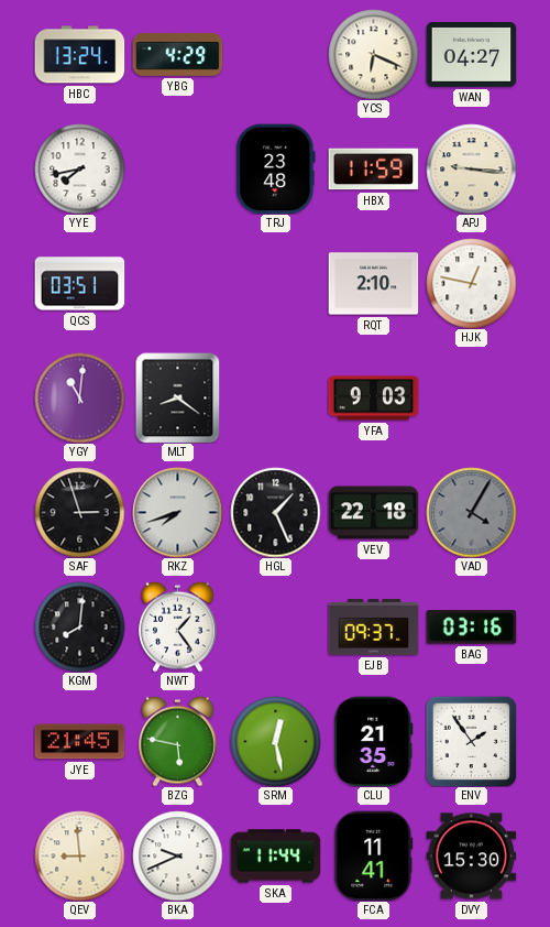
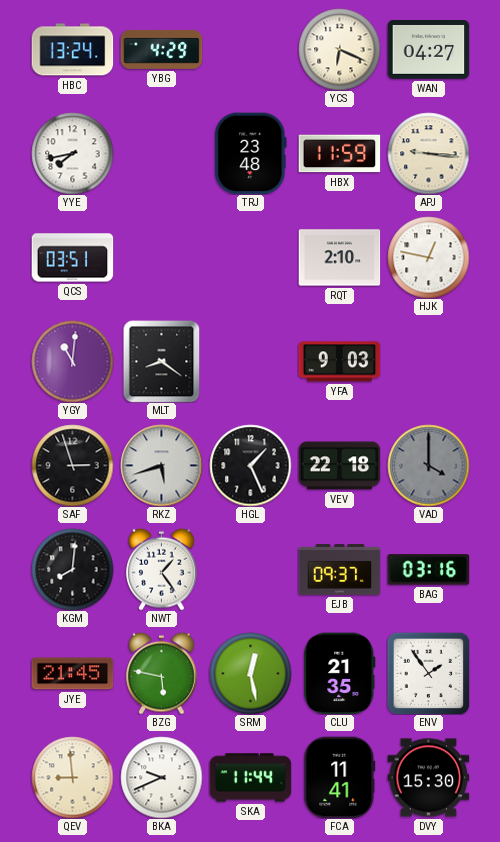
RKZ: 7:42 -> 5:42 (161, 465)
VAD: 4:05 -> 4:00 (428, 465)
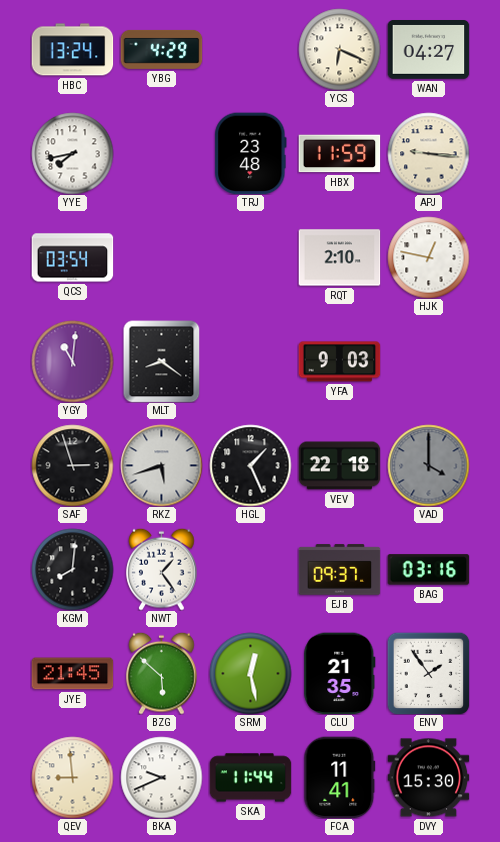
QCS: 03:51 -> 03:54 (72, 258)
BZG: 5:47 -> 5:52 (162, 673)
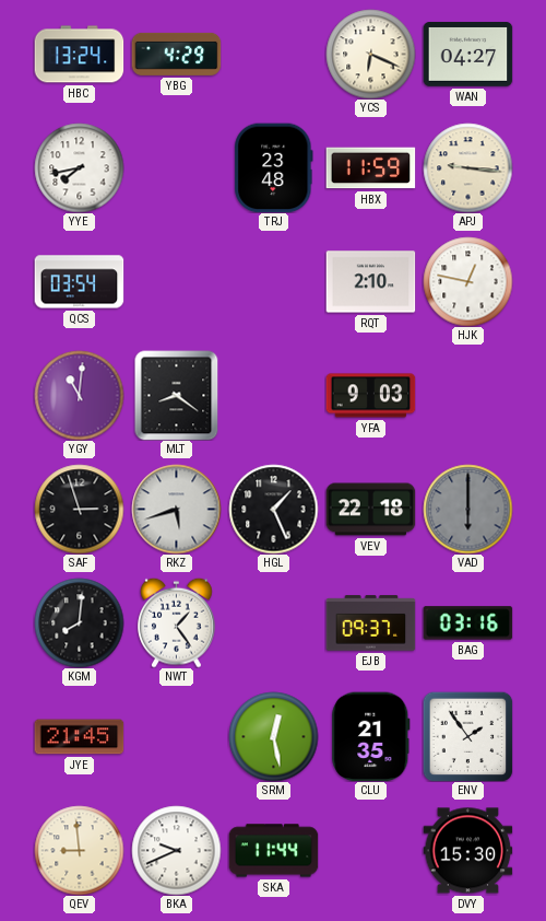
VAD: 4:00 -> 6:00 (467, 509)
BZG: 5:52 -> none (162, 673)
FCA: 11:41 -> none (340, 777)
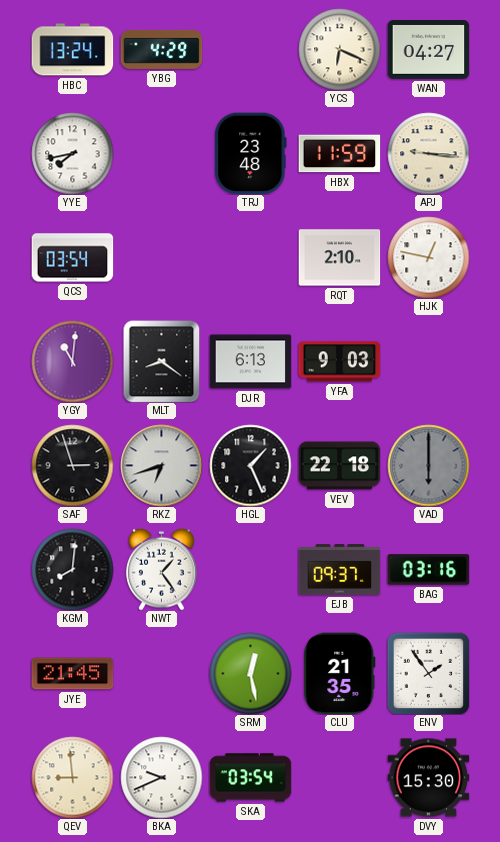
DJR: none -> 6:13 (250, 362)
RKZ: 5:42 -> 6:42 (161, 465)
SKA: 11:44 -> 03:54 (250, 778)
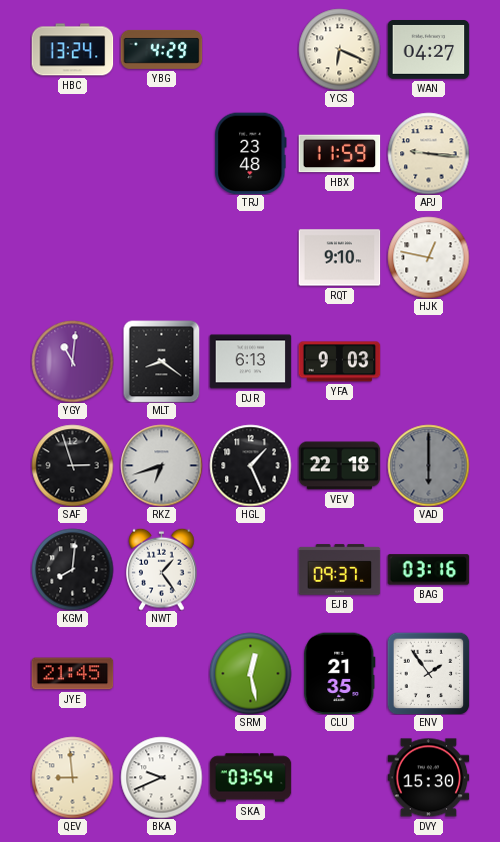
YYE: 7:43 -> none (72, 153)
QCS: 03:54 -> none (72, 258)
RQT: 2:10 -> 9:10 (339, 258)
